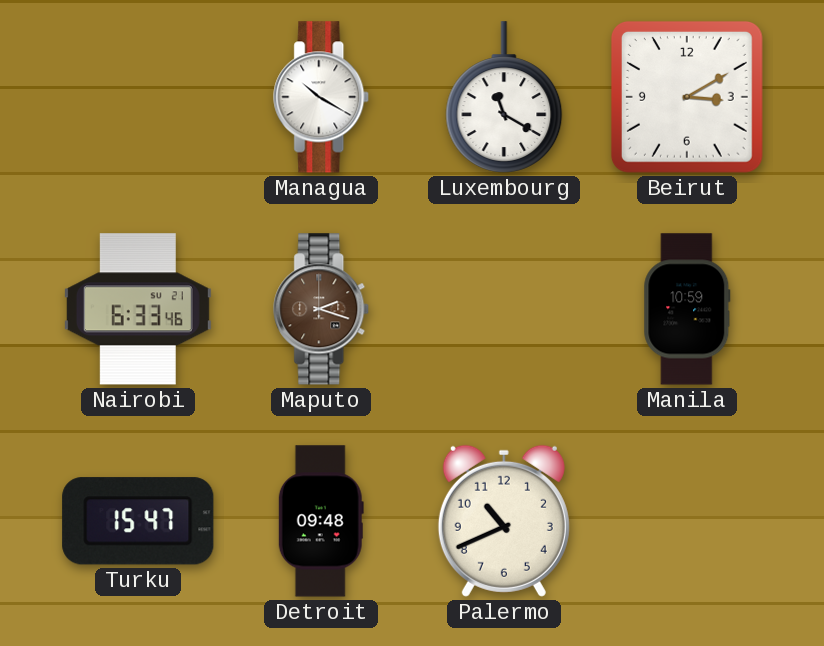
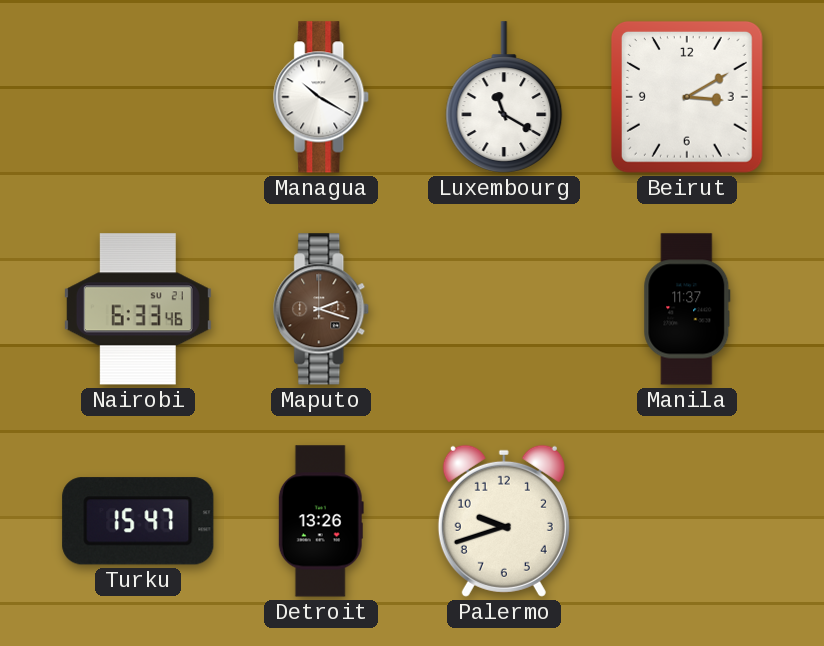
Manila: 10:59 -> 11:37 (687, 309)
Detroit: 09:48 -> 13:26 (321, 521)
Palermo: 10:41 -> 9:42 (504, 521)
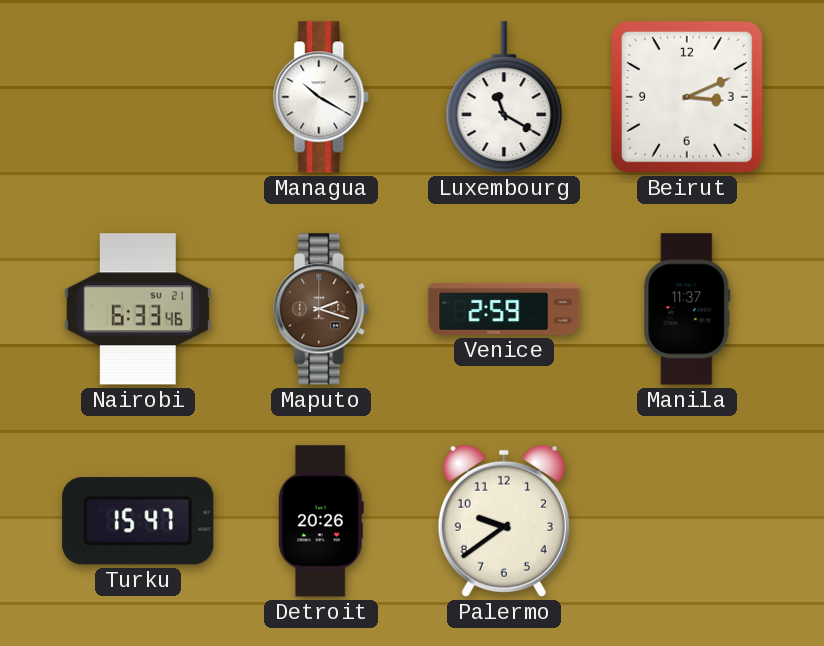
Beirut: 3:10 -> 3:11 (687, 97)
Venice: none -> 2:59 (504, 309)
Detroit: 13:26 -> 20:26 (321, 521)
Palermo: 9:42 -> 9:39 (504, 521)
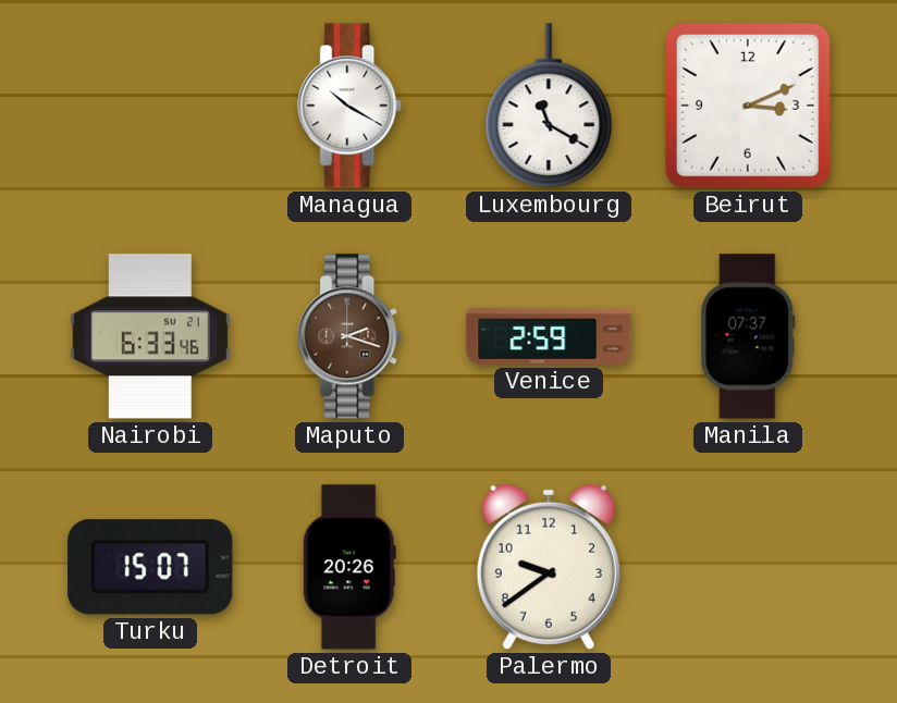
Manila: 11:37 -> 07:37 (748, 336)
Turku: 15:47 -> 15:07 (150, 567)
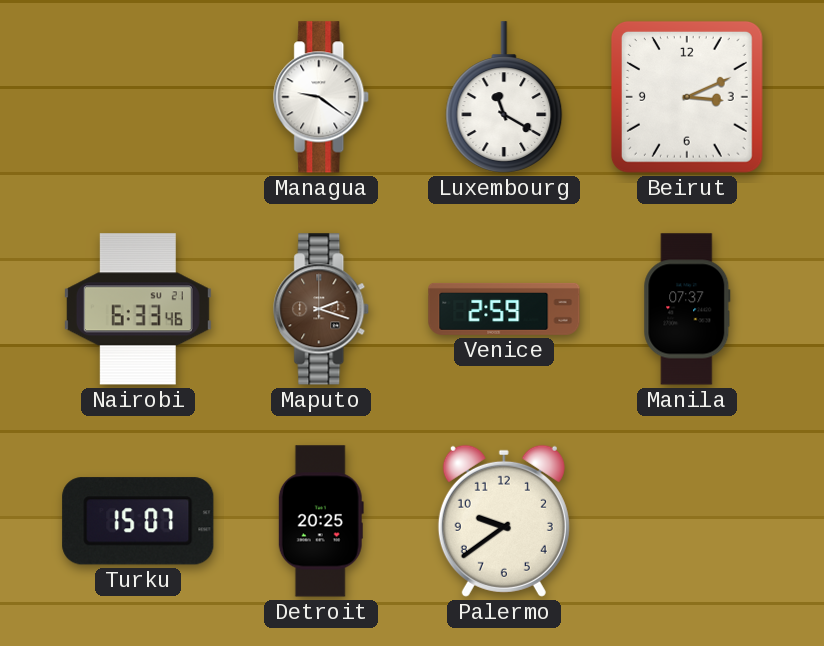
Managua: 10:20 -> 9:21 (322, 97)
Detroit: 20:26 -> 20:25 (321, 521)
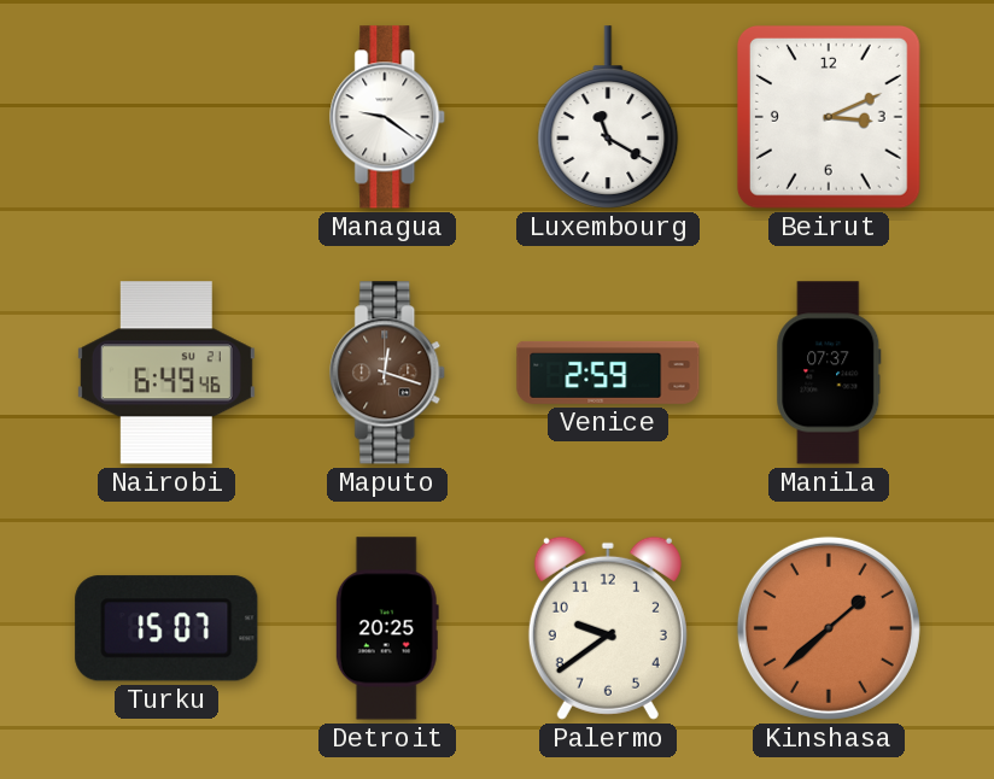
Nairobi: 6:33 -> 6:49 (166, 373)
Maputo: 2:18 -> 12:18 (388, 373)
Kinshasa: none -> 1:38 (829, 628)
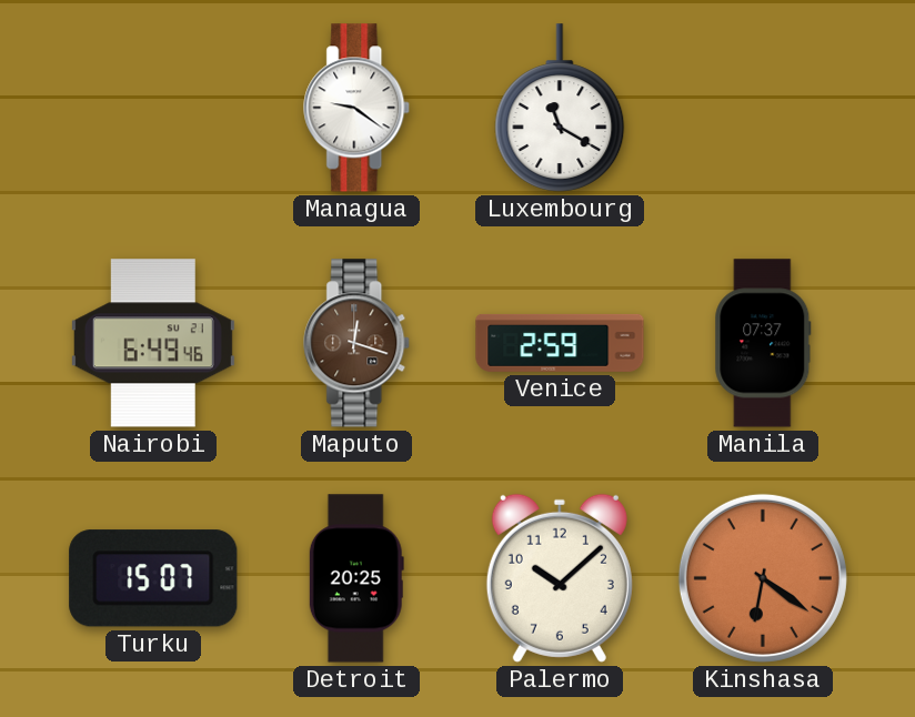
Beirut: 3:11 -> none (829, 117)
Palermo: 9:39 -> 10:08 (560, 578)
Kinshasa: 1:38 -> 6:21 (763, 578)
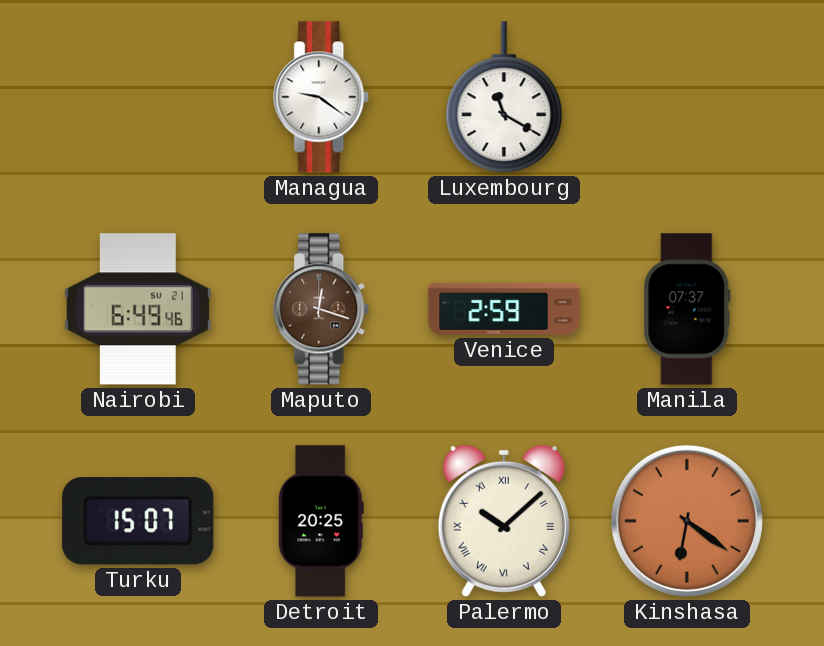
Palermo numerals: Arabic -> Roman (504, 521)
